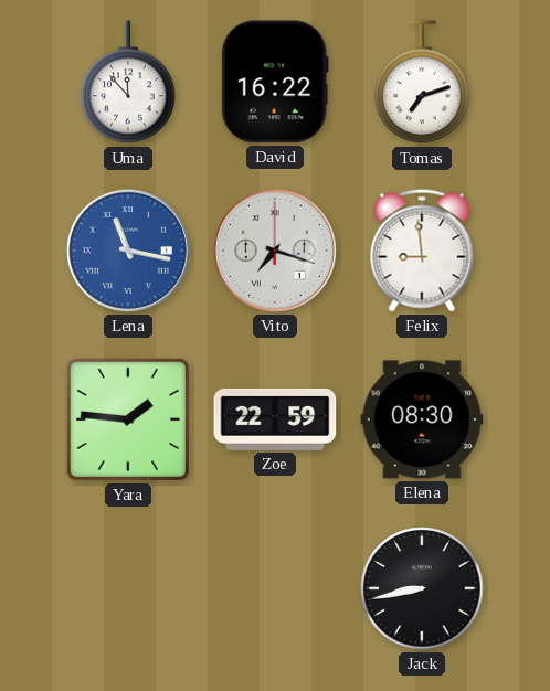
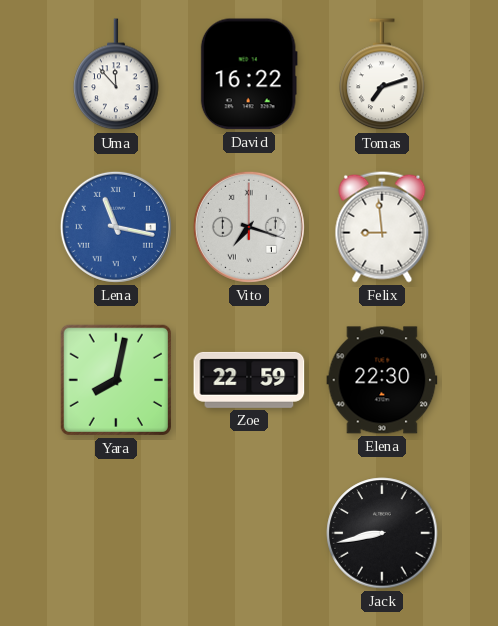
Yara: 1:46 -> 8:02 (116, 380)
Elena: 08:30 -> 22:30 (382, 380)
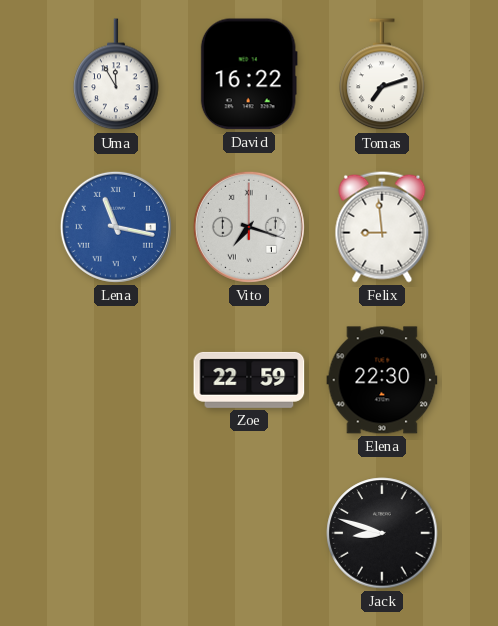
Uma: 11:53 -> 11:55 (116, 75)
Yara: 8:02 -> none (116, 380)
Jack: 8:43 -> 8:48 (382, 533)
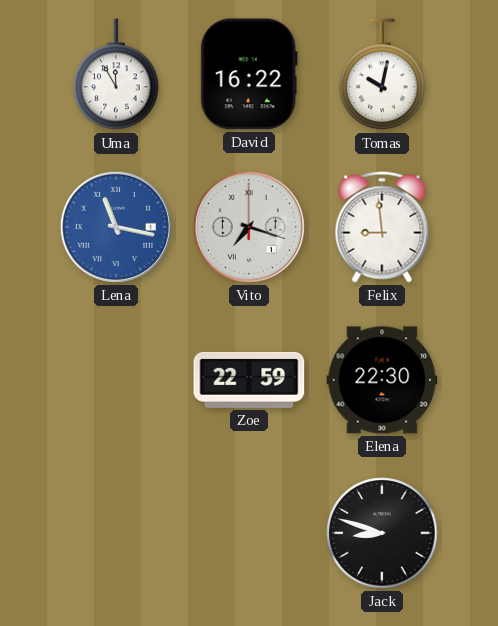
Tomas: 7:12 -> 10:02 (382, 75)
